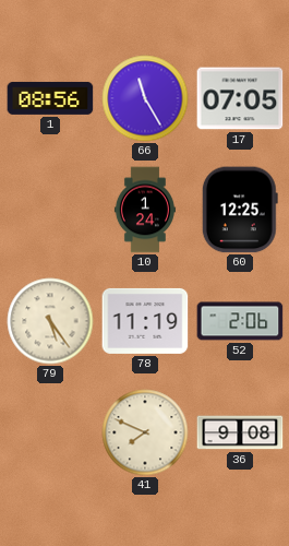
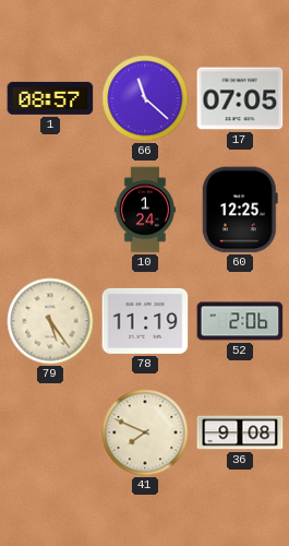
1: 08:56 -> 08:57 (50, 98)
66: 11:25 -> 11:22 (145, 98)
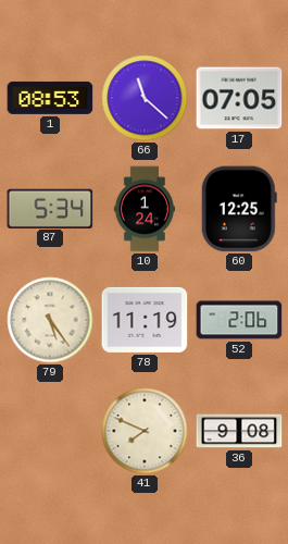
1: 08:57 -> 08:53 (50, 98)
87: none -> 5:34 (50, 208)
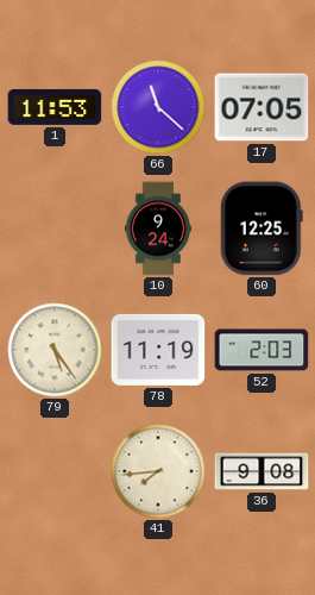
1: 08:53 -> 11:53 (55, 107)
87: 5:34 -> none (50, 208)
10: 1:24 -> 9:24 (158, 228)
52: 2:06 -> 2:03 (262, 350)
41: 7:49 -> 7:44 (158, 471)
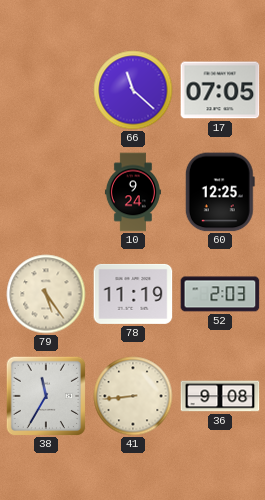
1: 11:53 -> none (55, 107)
38: none -> 11:35 (46, 396)
41: 7:44 -> 8:44 (133, 396)
